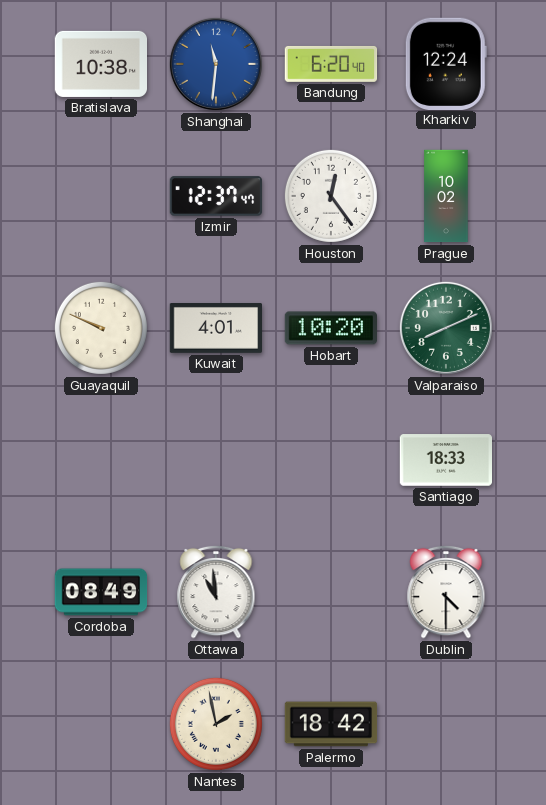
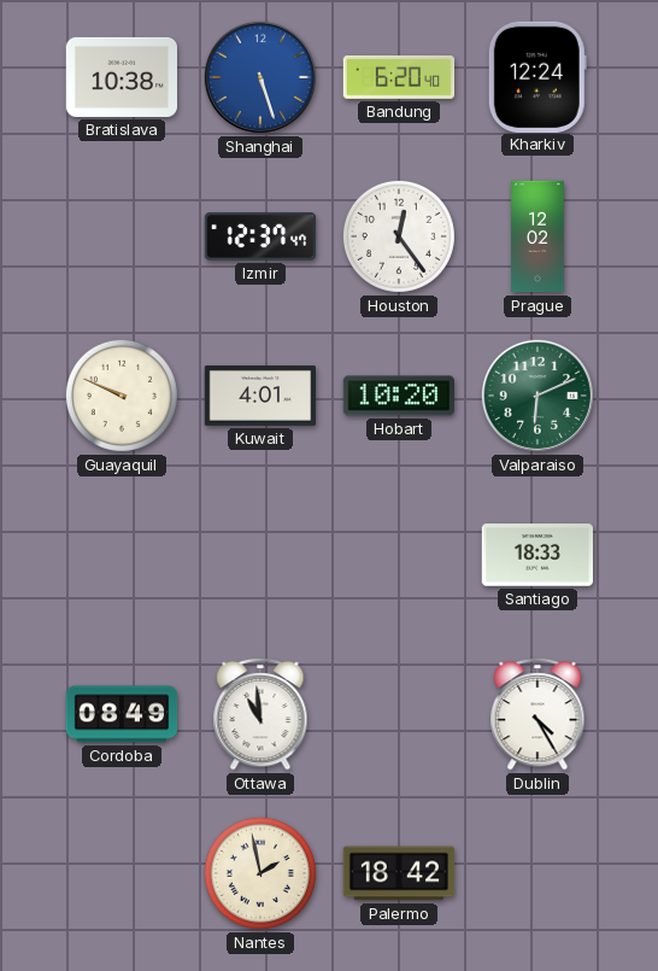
Shanghai: 11:31 -> 5:27 (260, 77)
Prague: 10:02 -> 12:02 (537, 236)
Valparaiso: 8:11 -> 6:11 (537, 396)
Dublin: 4:30 -> 4:25 (537, 714)
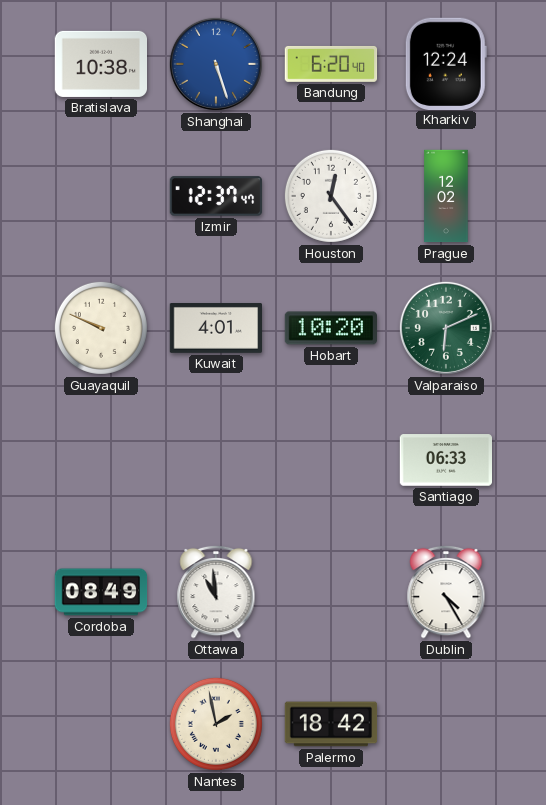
Santiago: 18:33 -> 06:33 (445, 460)
